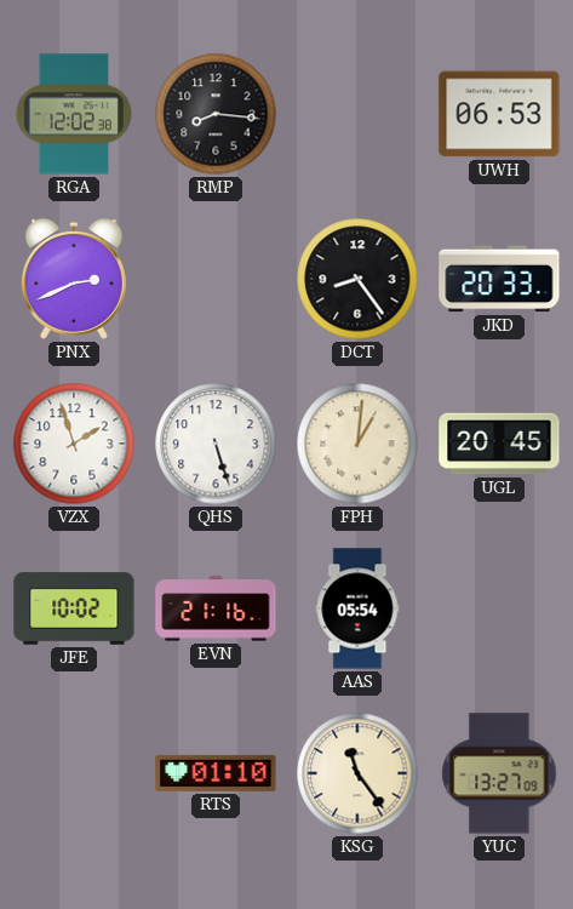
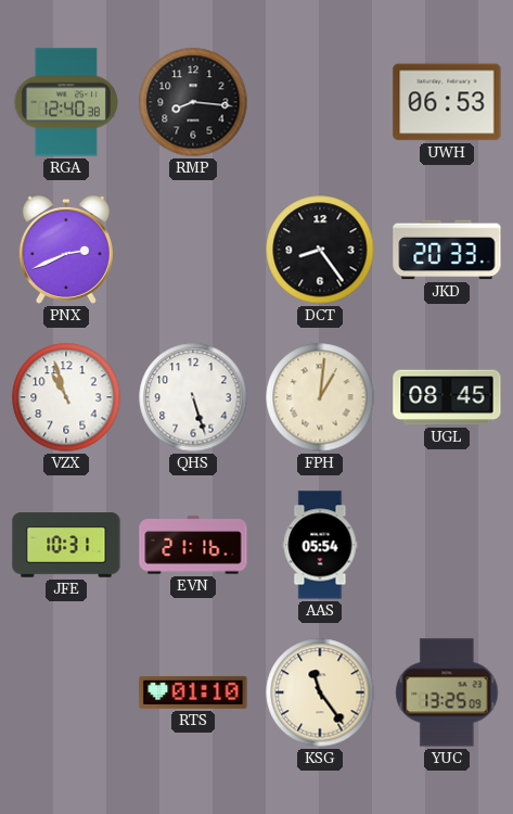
RGA: 12:02 -> 12:40 (66, 102)
VZX: 1:57 -> 10:57 (66, 397)
UGL: 20:45 -> 08:45 (447, 397)
JFE: 10:02 -> 10:31 (66, 545)
YUC: 13:27 -> 13:25 (447, 692)
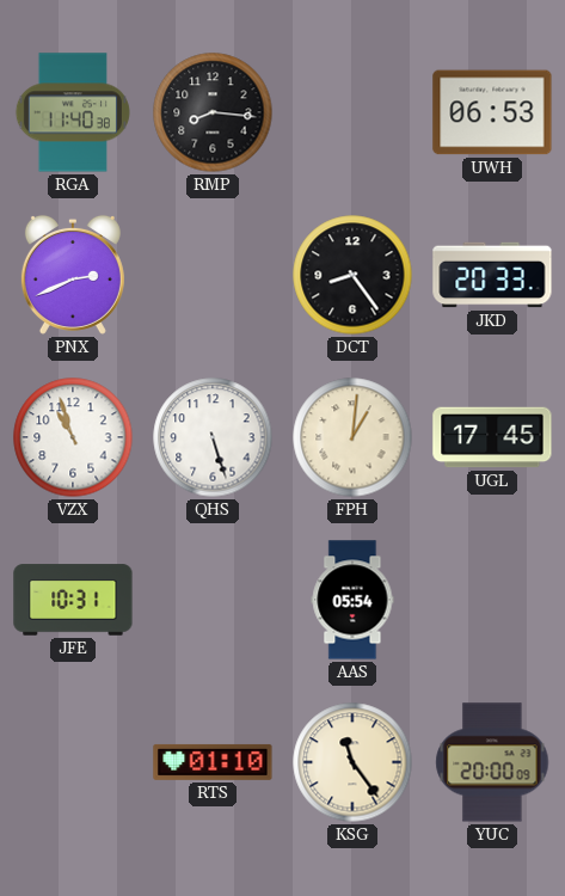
RGA: 12:40 -> 11:40 (73, 112)
UGL: 08:45 -> 17:45 (492, 437)
EVN: 21:16 -> none (193, 545)
YUC: 13:25 -> 20:00 (492, 762)
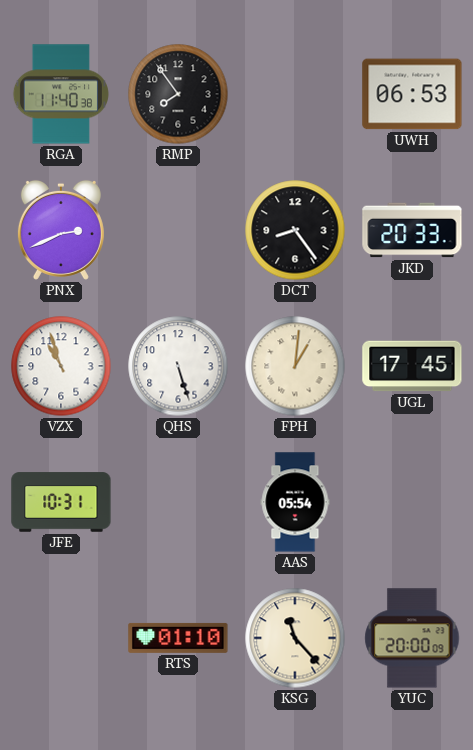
RMP: 8:16 -> 7:54 (178, 94)
KSG: 11:24 -> 11:23 (295, 638)
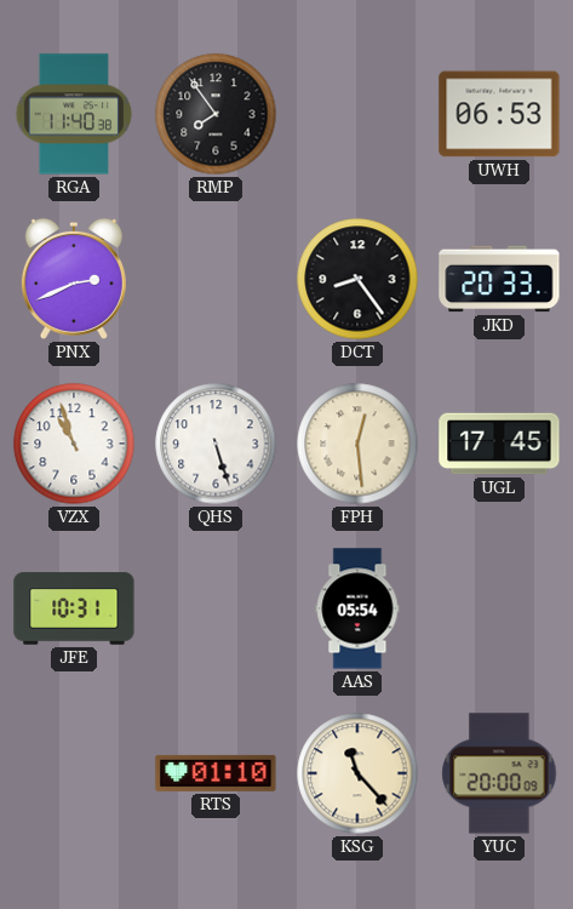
FPH: 1:01 -> 12:29 (357, 444)
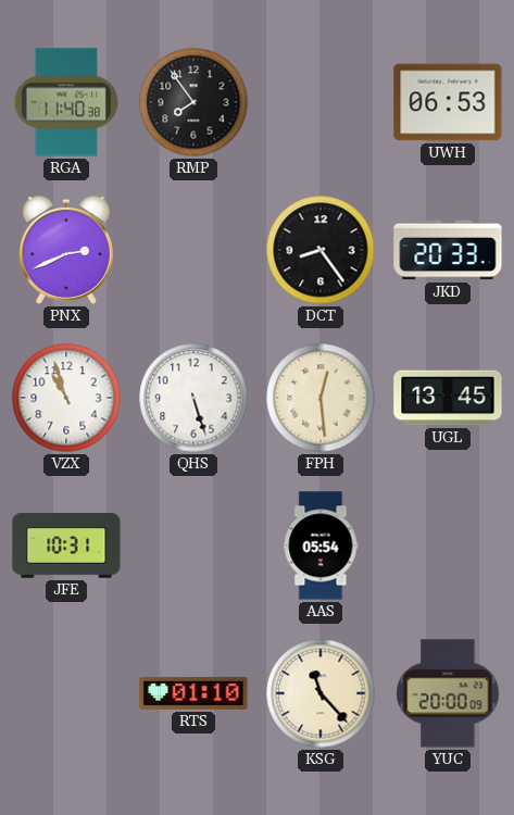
UGL: 17:45 -> 13:45 (448, 398)
